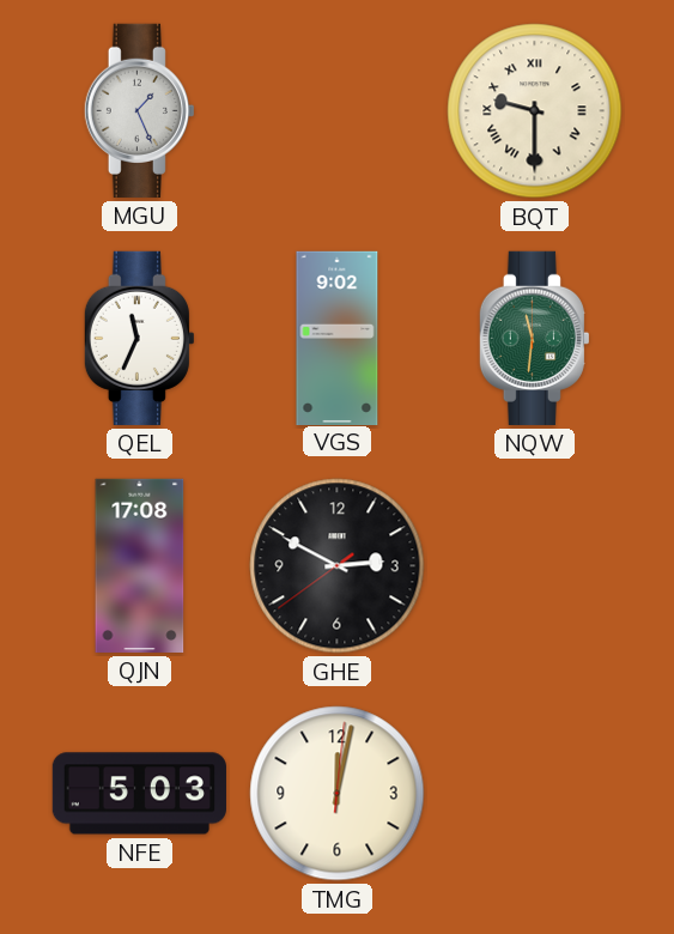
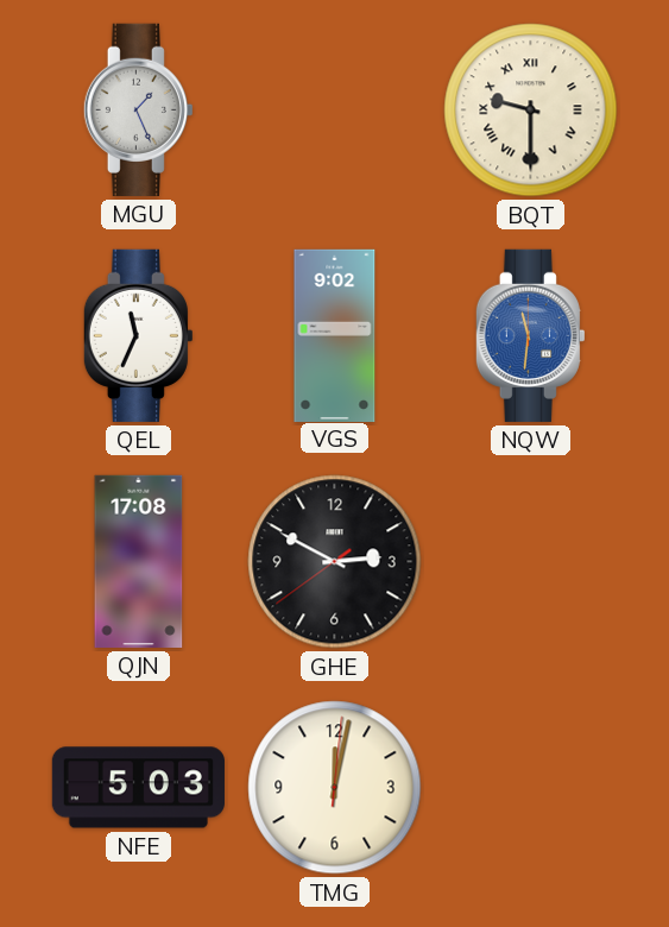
NQW dial: green -> blue (530, 335)
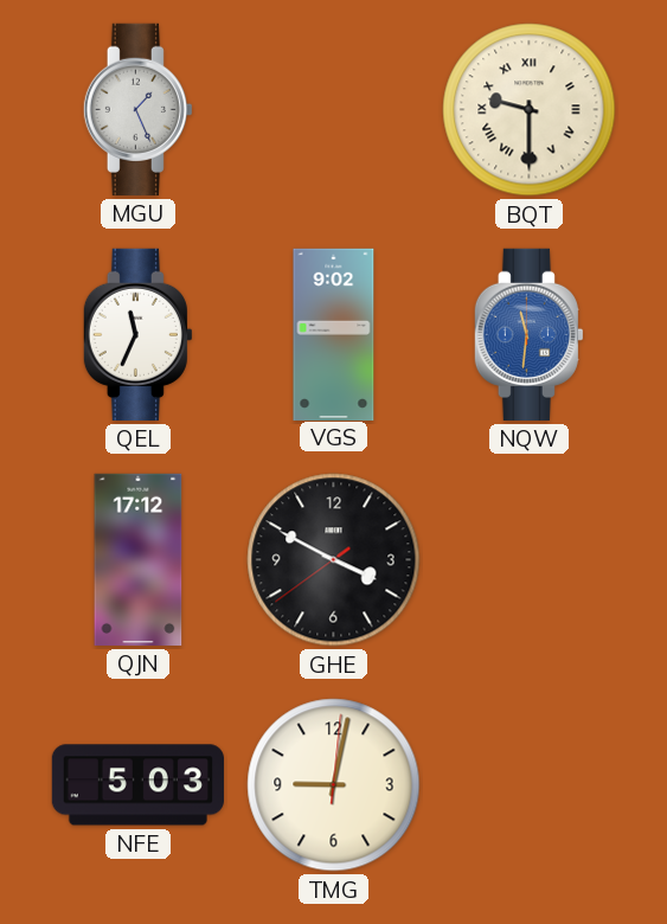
QJN: 17:08 -> 17:12 (139, 559)
GHE: 2:49 -> 3:49 (334, 560)
TMG: 12:02 -> 9:02 (334, 785)
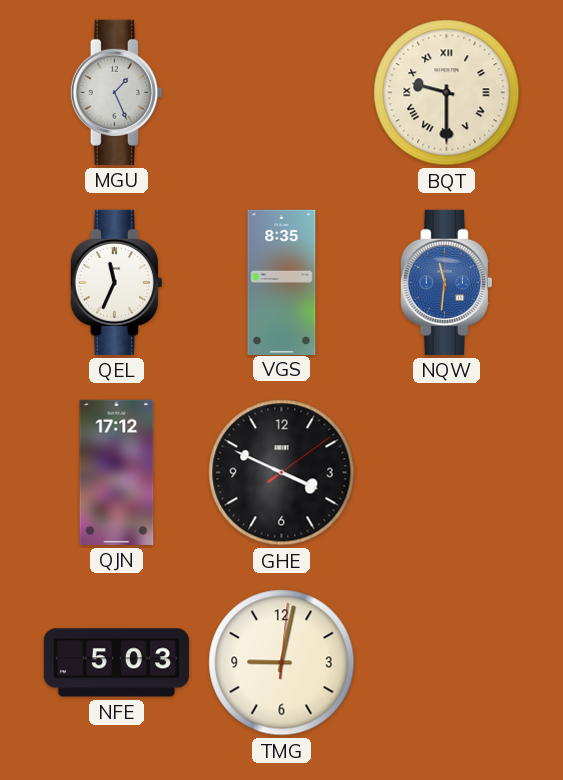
VGS: 9:02 -> 8:35 (282, 282)
GHE: 3:49:39 -> 3:49:09 (282, 473)
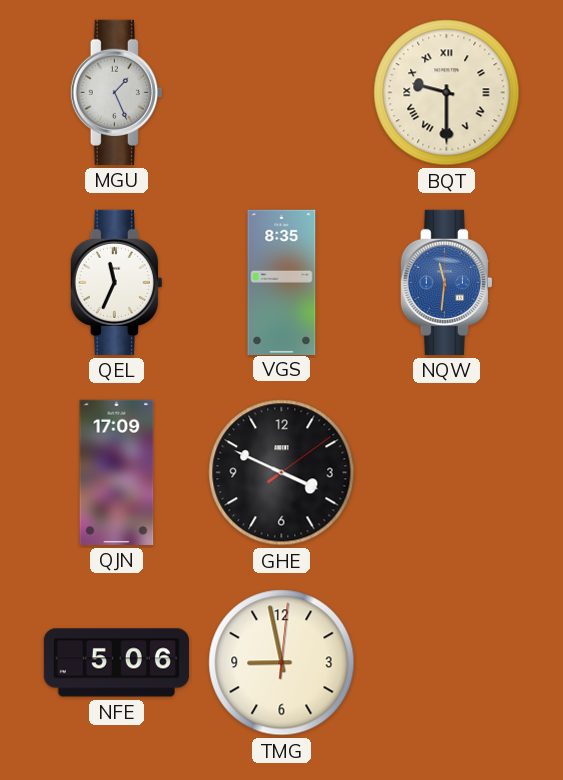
QJN: 17:12 -> 17:09 (117, 472)
NFE: 5:03 -> 5:06 (116, 663)
TMG: 9:02 -> 8:58 (282, 663)
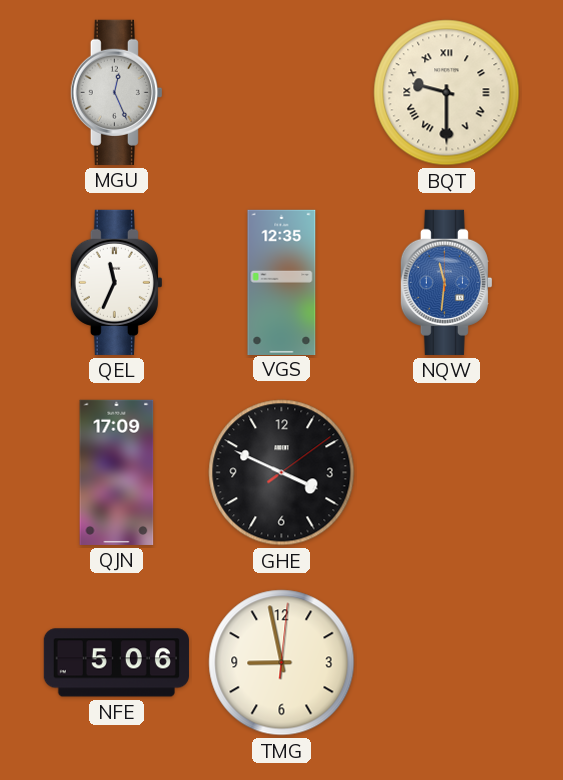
MGU: 1:26 -> 12:26 (116, 92)
VGS: 8:35 -> 12:35 (282, 282)
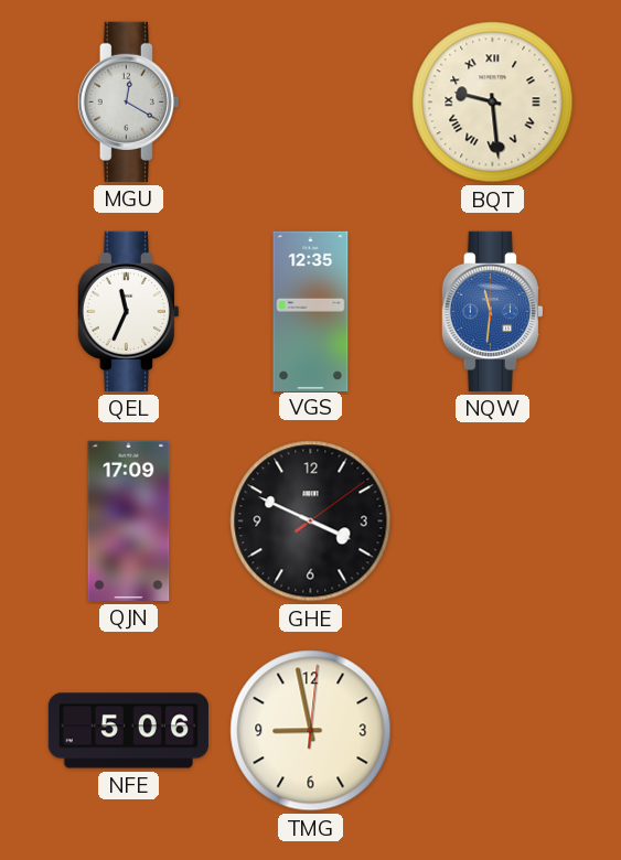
MGU: 12:26 -> 12:20 (128, 101)
BQT: 9:30 -> 9:29 (493, 103)
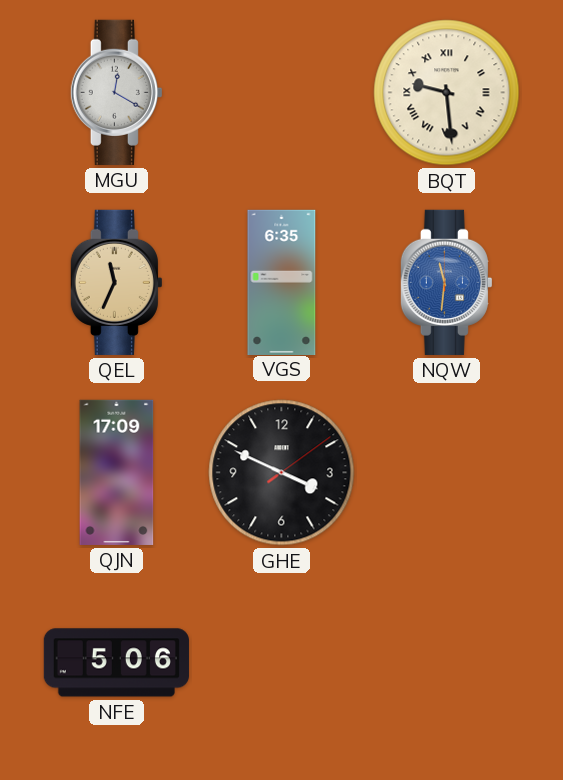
QEL dial: white -> champagne (116, 282)
VGS: 12:35 -> 6:35 (282, 282)
TMG: 8:58 -> none (311, 731)
